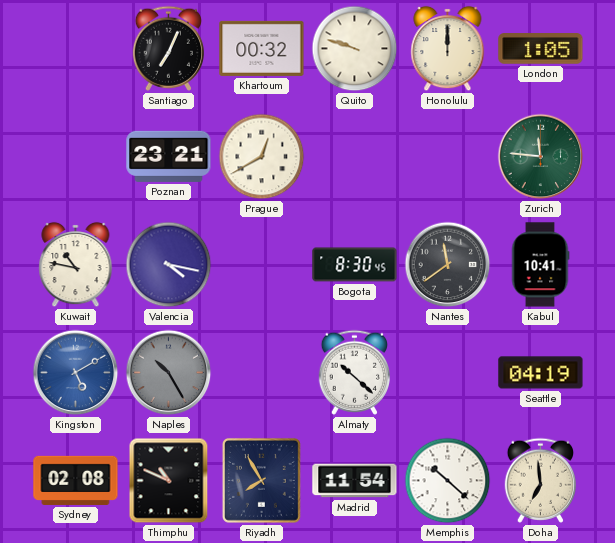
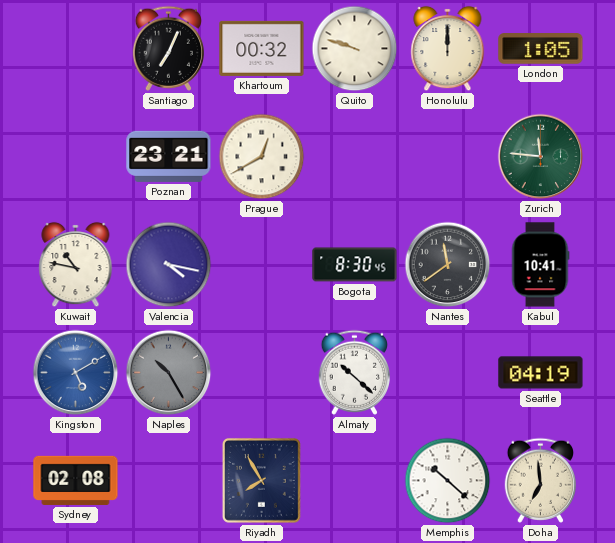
Thimphu: 10:49 -> none (169, 481)
Madrid: 11:54 -> none (355, 481)
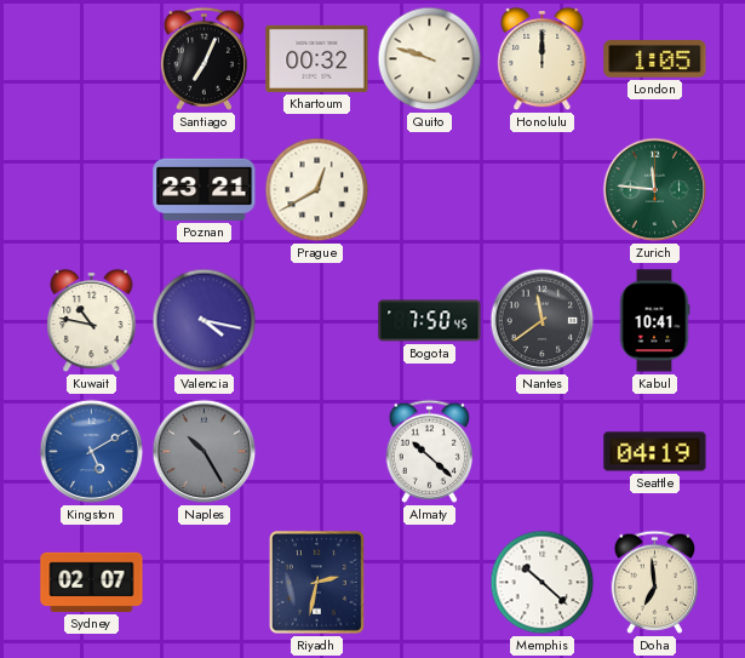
Bogota: 8:30 -> 7:50 (430, 321)
Sydney: 02:08 -> 02:07 (92, 582)
Riyadh: 7:55 -> 2:32 (316, 582)
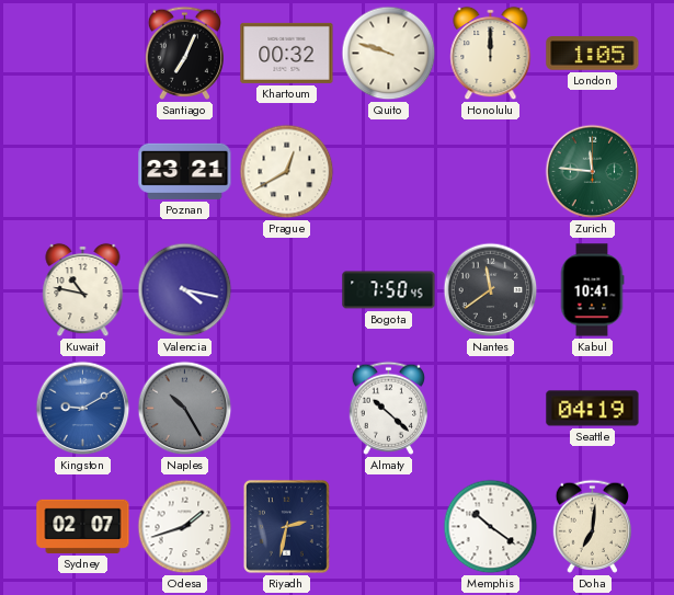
Kingston: 5:10 -> 9:10 (83, 409)
Odesa: none -> 1:42 (185, 527)
Memphis: 10:22 -> 10:21 (491, 527)
Doha: 6:59 -> 7:01 (592, 526)
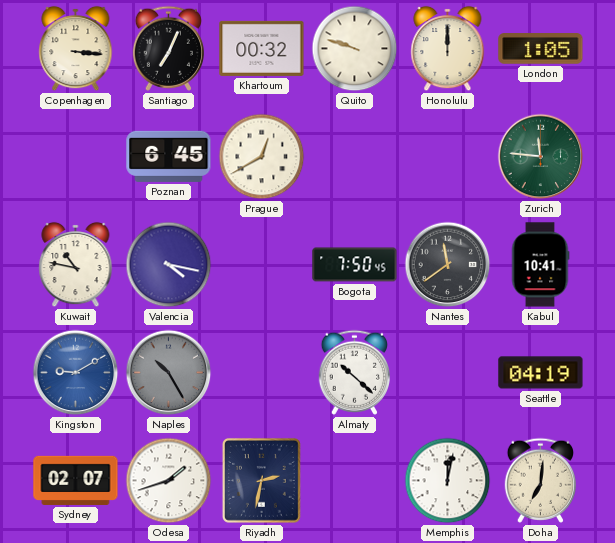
Copenhagen: none -> 3:16 (76, 49)
Poznan: 23:21 -> 6:45 (169, 156)
Memphis: 10:21 -> 12:02 (448, 481)
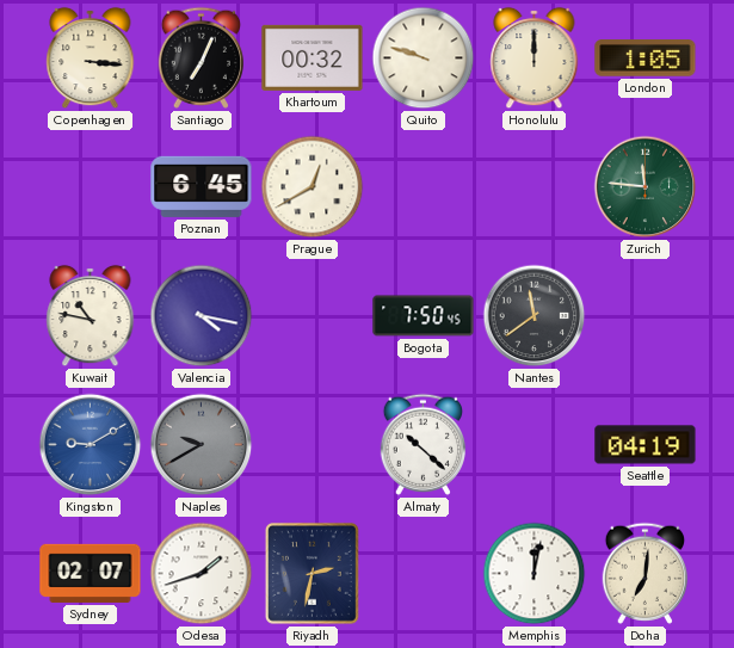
Kabul: 10:41 -> none (540, 265)
Naples: 10:25 -> 9:40 (202, 445)
